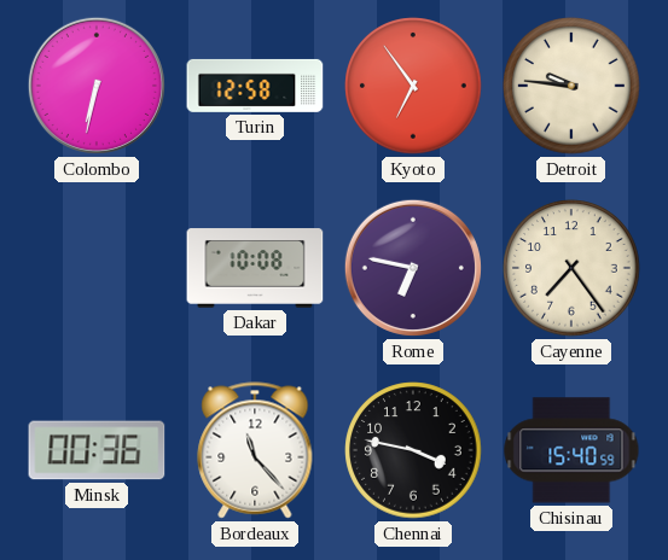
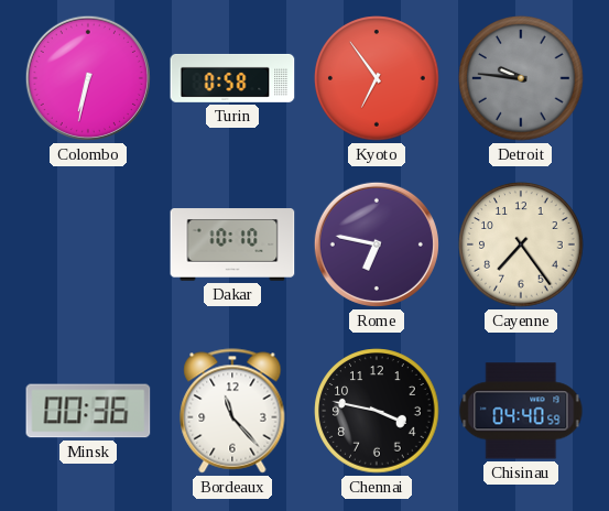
Turin: 12:58 -> 0:58 (232, 78)
Detroit dial: cream -> grey (521, 78)
Dakar: 10:08 -> 10:10 (232, 244)
Chisinau: 15:40 -> 04:40 (521, 411)
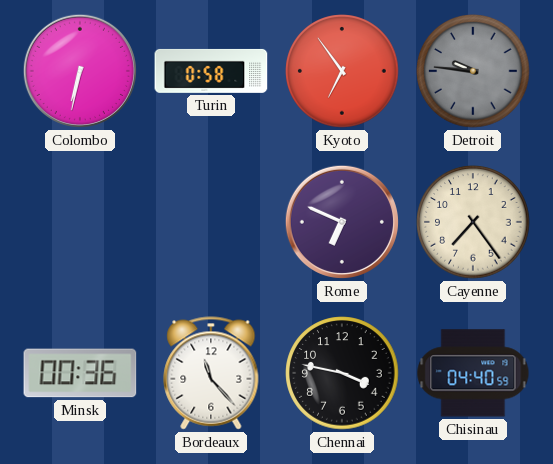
Dakar: 10:10 -> none (232, 244)
Rome: 6:47 -> 6:49 (342, 222)
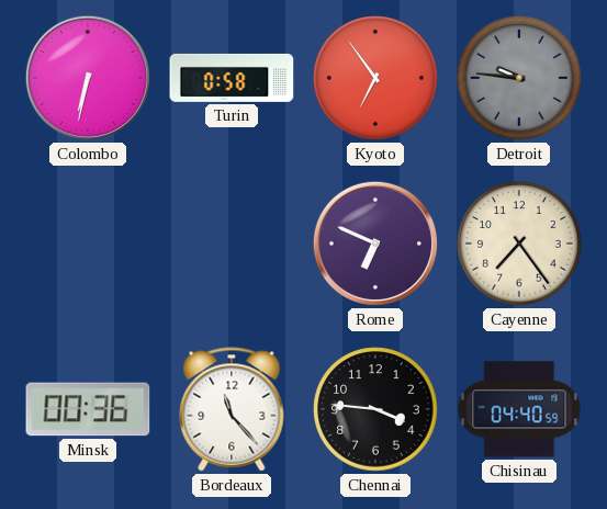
Chennai: 3:47 -> 3:46 (375, 409)
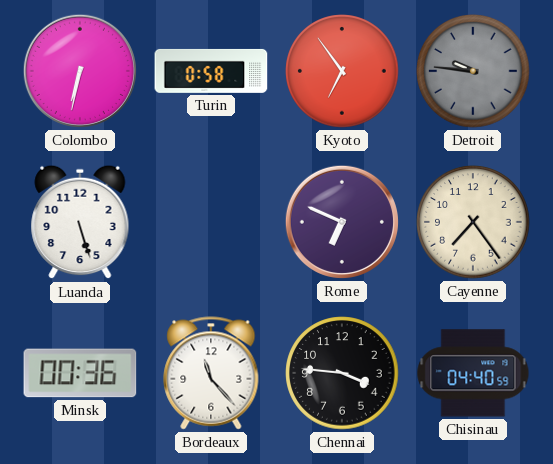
Luanda: none -> 5:27 (80, 222)
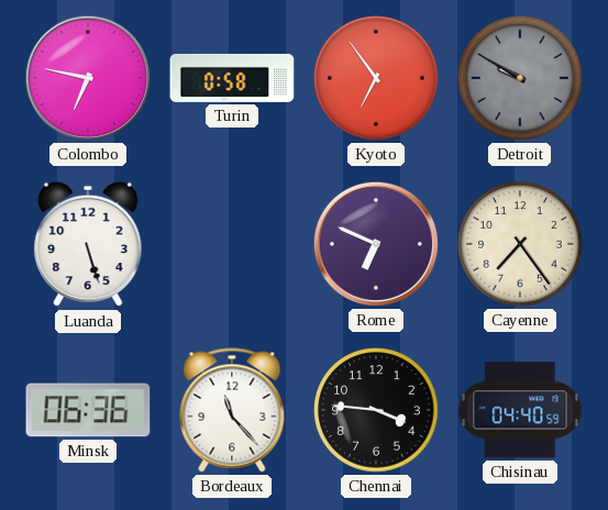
Colombo: 6:32 -> 6:47 (88, 78)
Detroit: 9:46 -> 9:50 (520, 78)
Minsk: 00:36 -> 06:36 (88, 410)
